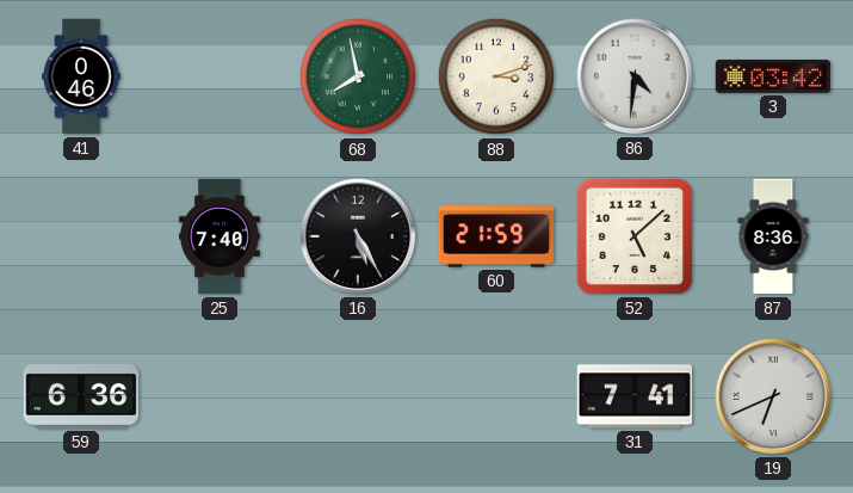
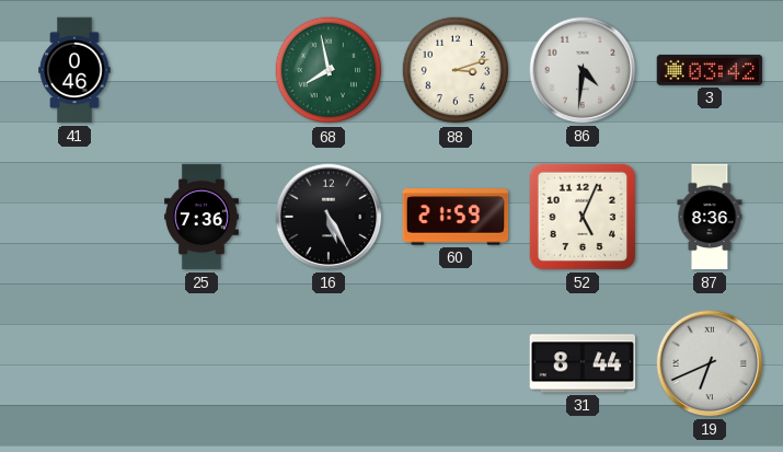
25: 7:40 -> 7:36 (201, 217)
52: 5:08 -> 5:04 (583, 217)
59: 6:36 -> none (81, 398)
31: 7:41 -> 8:44 (583, 363)
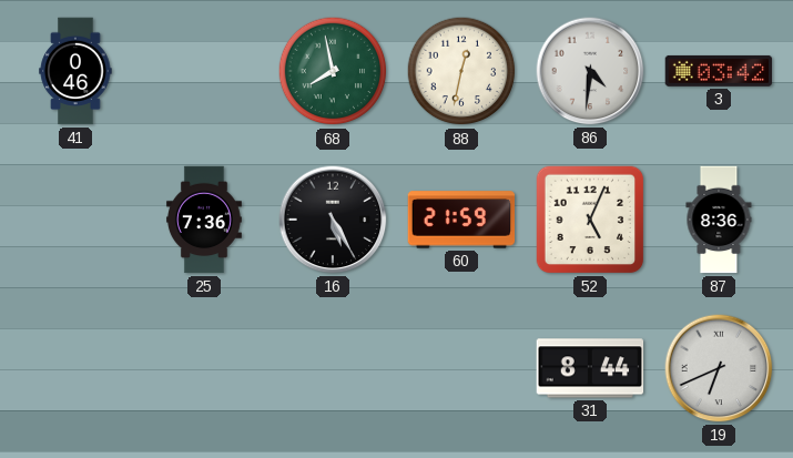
88: 3:12 -> 12:32 (461, 71)
